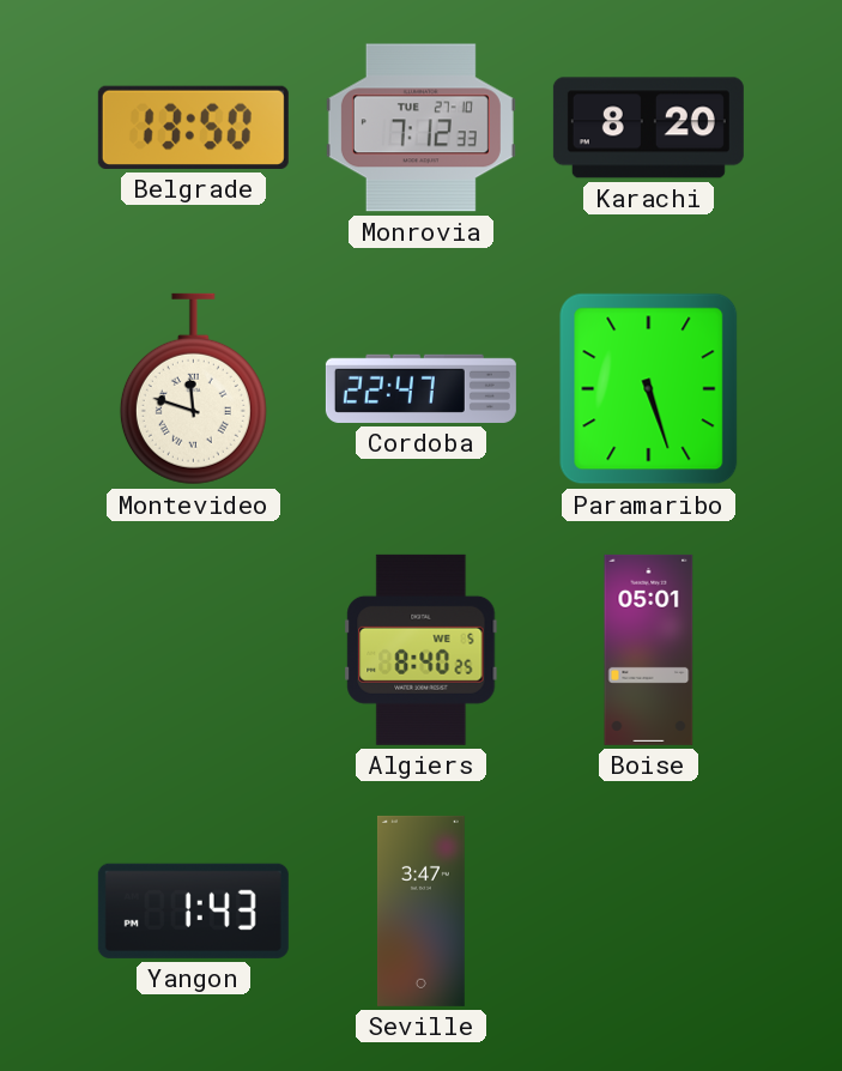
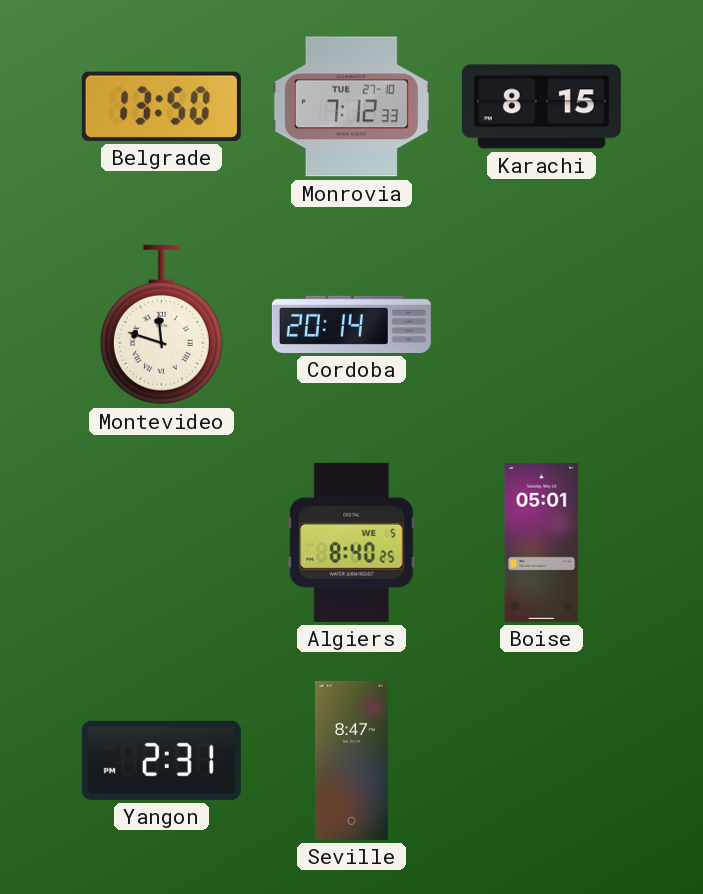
Karachi: 8:20 -> 8:15 (541, 107)
Cordoba: 22:47 -> 20:14 (351, 324)
Paramaribo: 5:27 -> none (649, 389)
Yangon: 1:43 -> 2:31 (161, 760)
Seville: 3:47 -> 8:47 (351, 760)
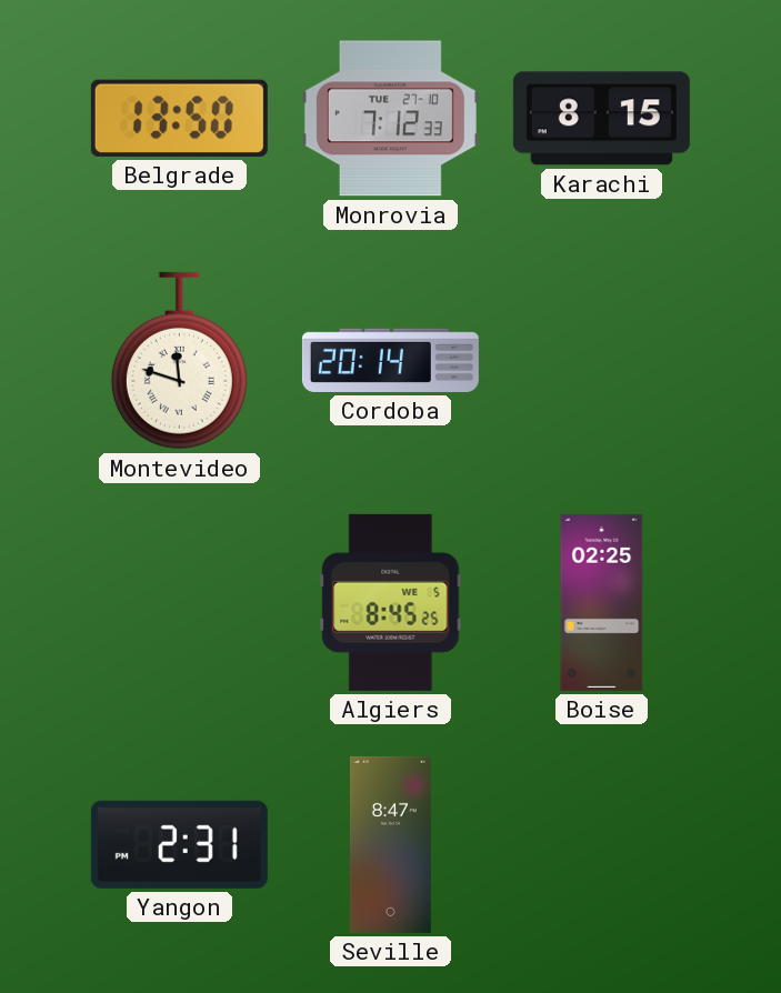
Algiers: 8:40 -> 8:45 (391, 602)
Boise: 05:01 -> 02:25 (602, 602)
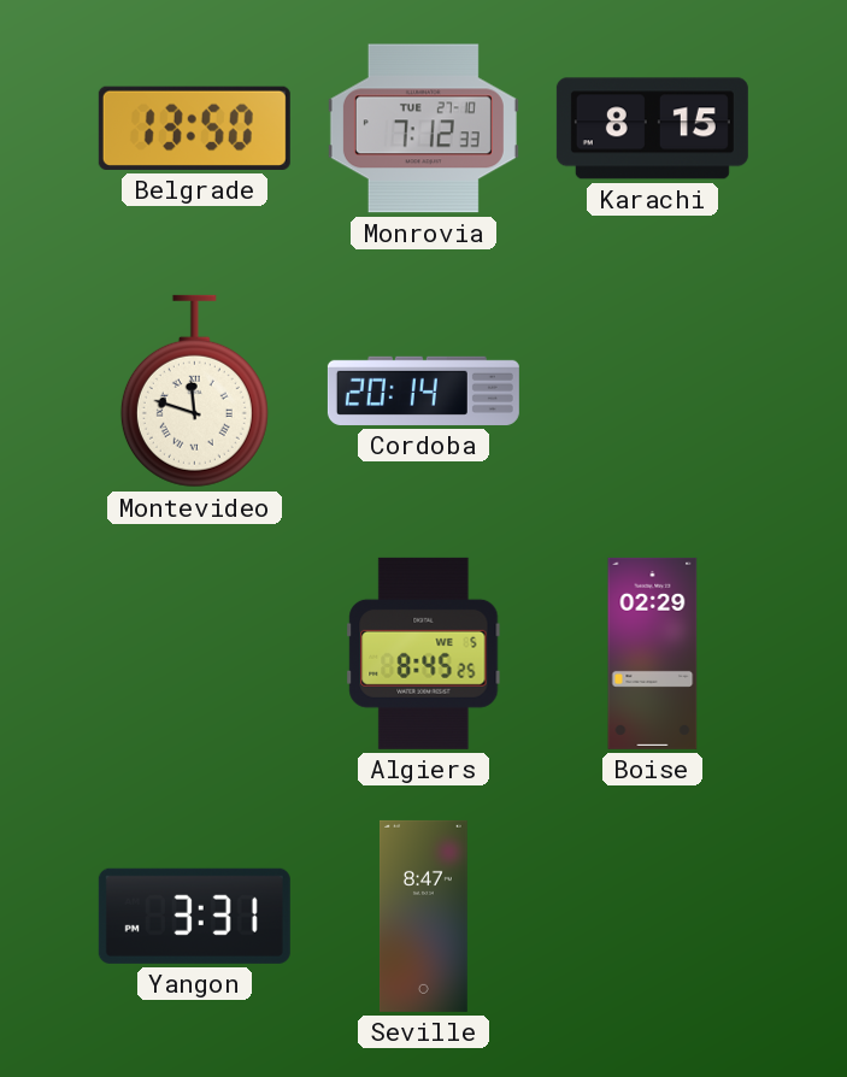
Boise: 02:25 -> 02:29 (653, 653)
Yangon: 2:31 -> 3:31 (194, 916)
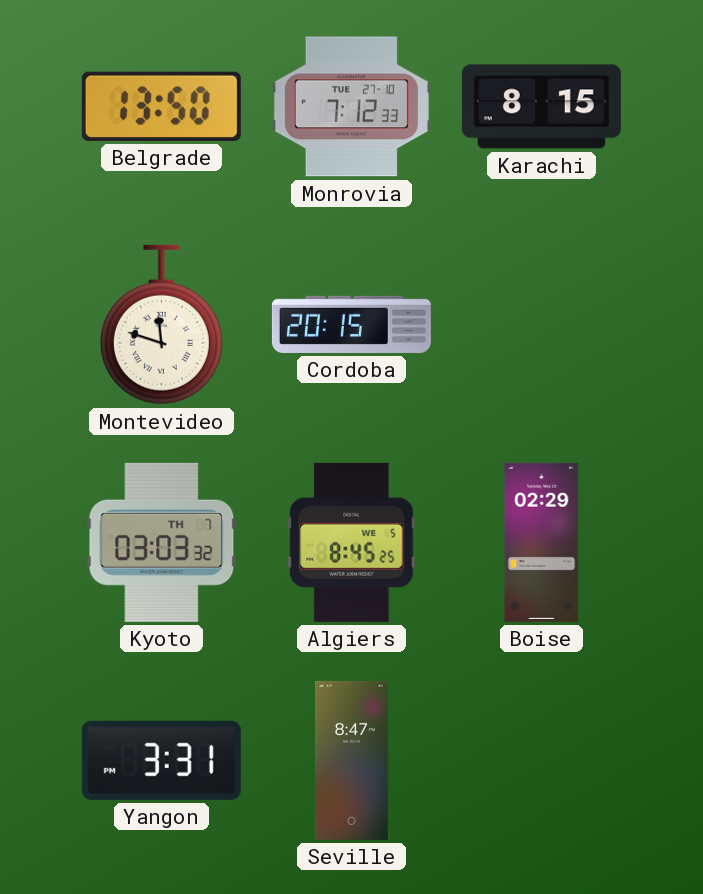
Cordoba: 20:14 -> 20:15 (351, 324)
Kyoto: none -> 03:03 (162, 542)
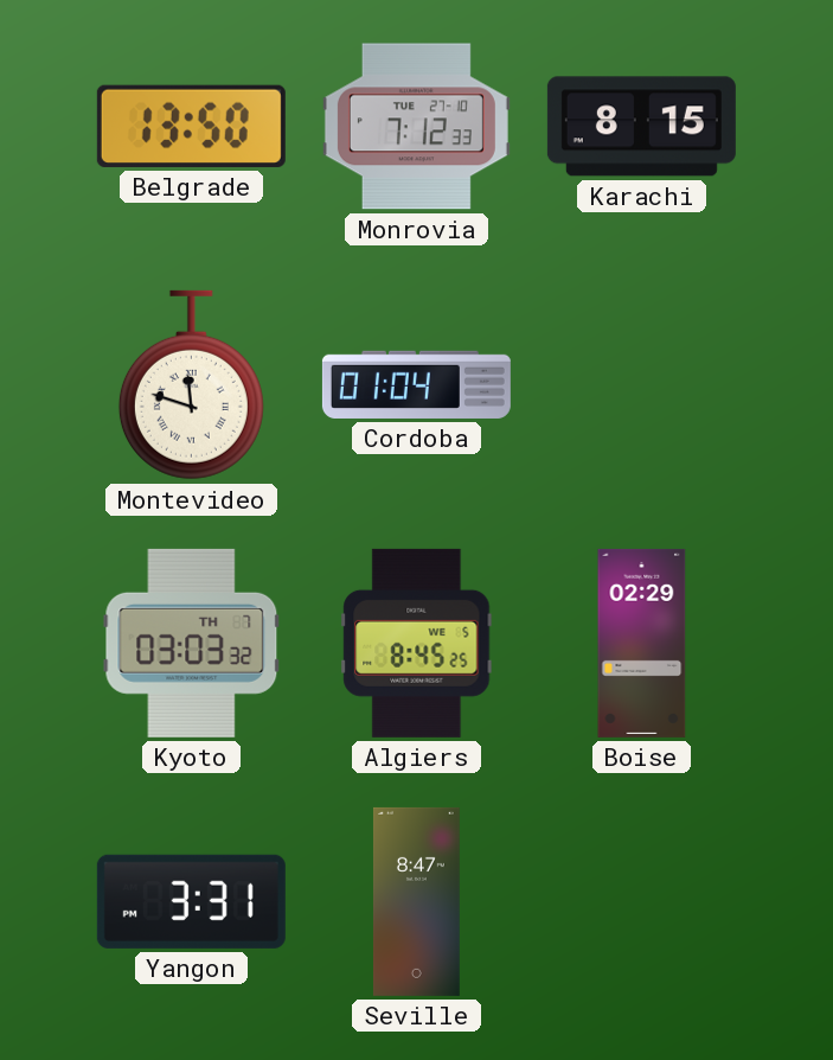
Cordoba: 20:15 -> 01:04 (416, 384)
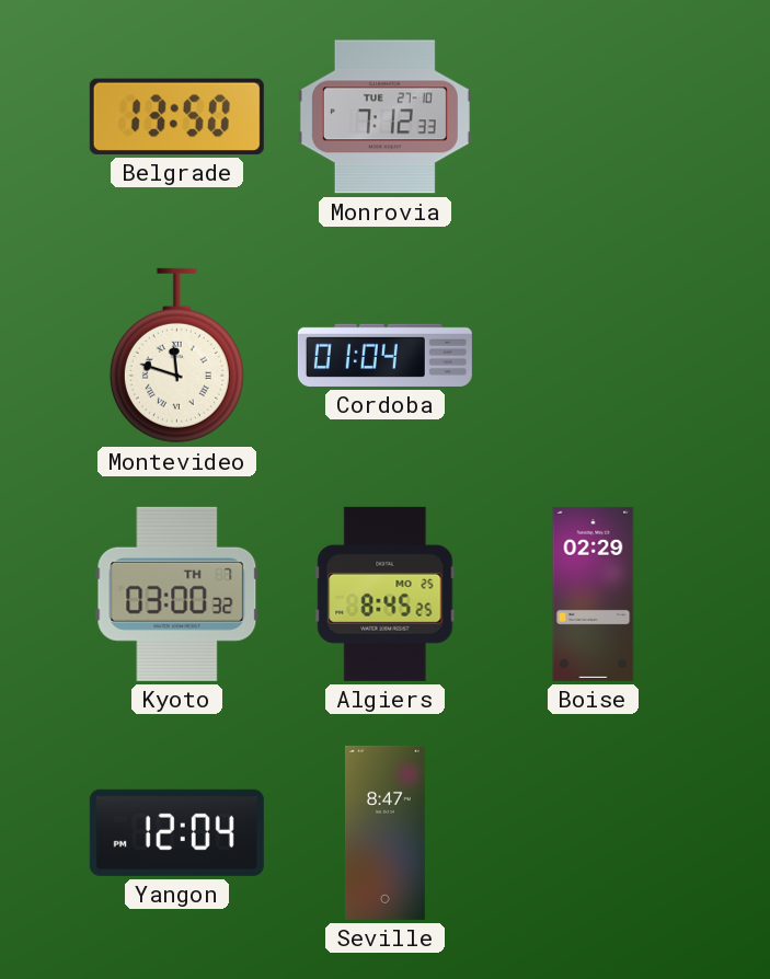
Karachi: 8:15 -> none (641, 127)
Kyoto: 03:03 -> 03:00 (177, 594)
Algiers date: WE 5 -> MO 25 (386, 594)
Yangon: 3:31 -> 12:04 (176, 832)
